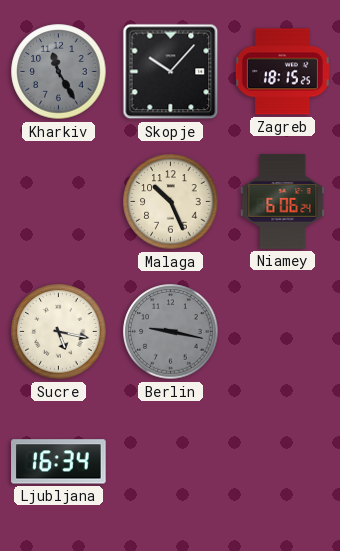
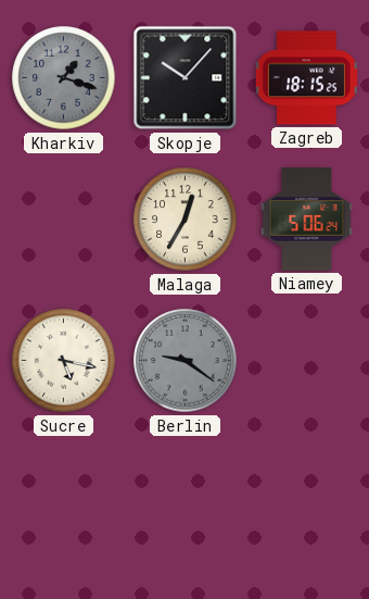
Kharkiv: 11:25 -> 1:18 (64, 78)
Malaga: 10:26 -> 12:35 (186, 220)
Niamey: 6:06 -> 5:06 (307, 220)
Berlin: 9:17 -> 9:21 (186, 361)
Ljubljana: 16:34 -> none (59, 462)
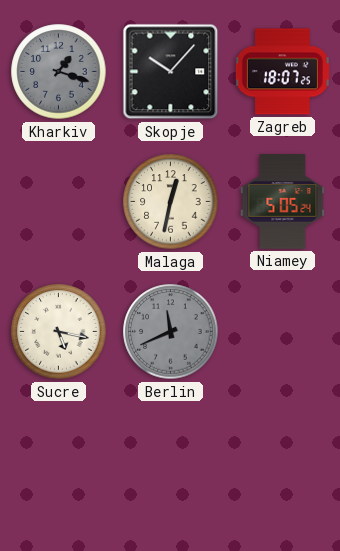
Zagreb: 18:15 -> 18:07 (282, 72)
Malaga: 12:35 -> 12:32 (171, 202)
Niamey: 5:06 -> 5:05 (283, 202)
Berlin: 9:21 -> 11:41 (171, 332)
